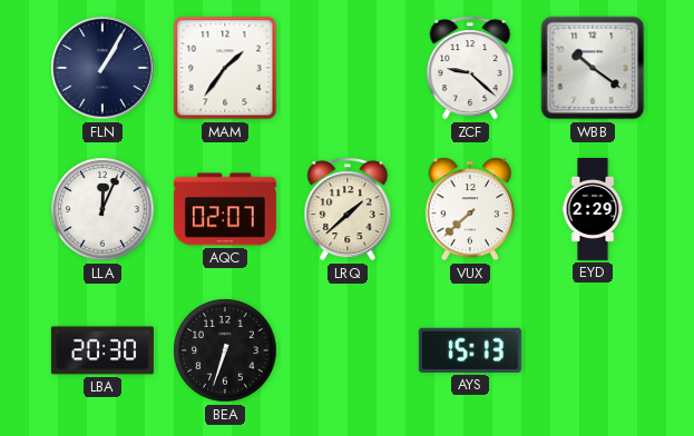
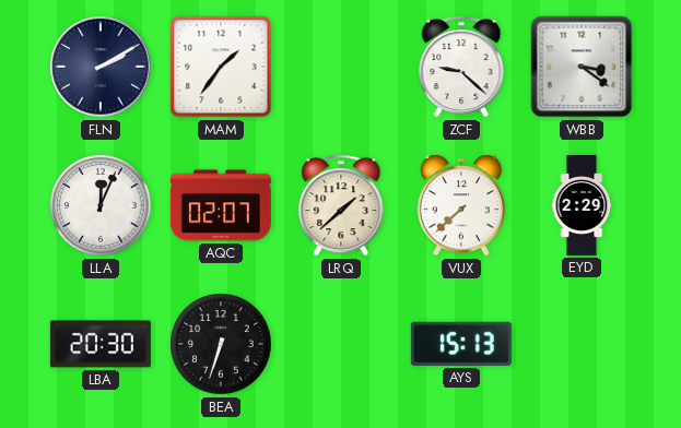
FLN: 1:05 -> 2:10 (101, 67)
WBB: 10:21 -> 3:21 (582, 67)
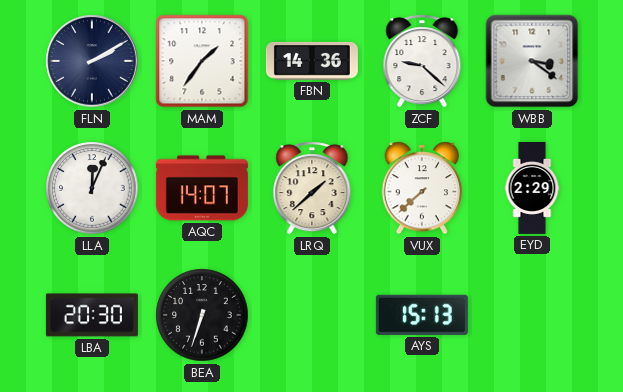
FBN: none -> 14:36 (312, 61)
AQC: 02:07 -> 14:07 (202, 188)
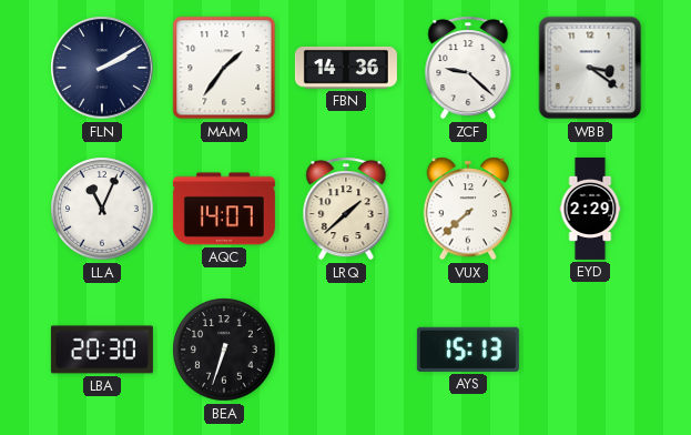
LLA: 12:04 -> 11:04 (102, 209)
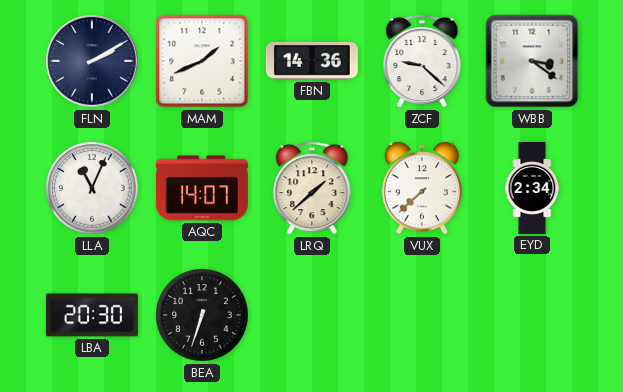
MAM: 1:36 -> 1:41 (202, 61)
EYD: 2:29 -> 2:34 (532, 188)
AYS: 15:13 -> none (468, 350)
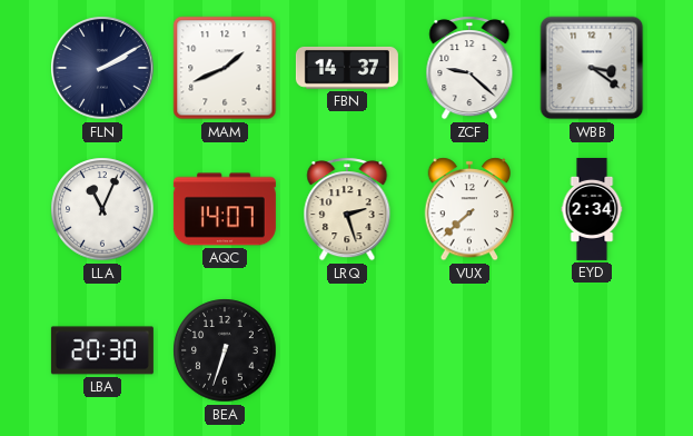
FBN: 14:36 -> 14:37 (347, 68)
LRQ: 1:38 -> 2:27 (347, 209)
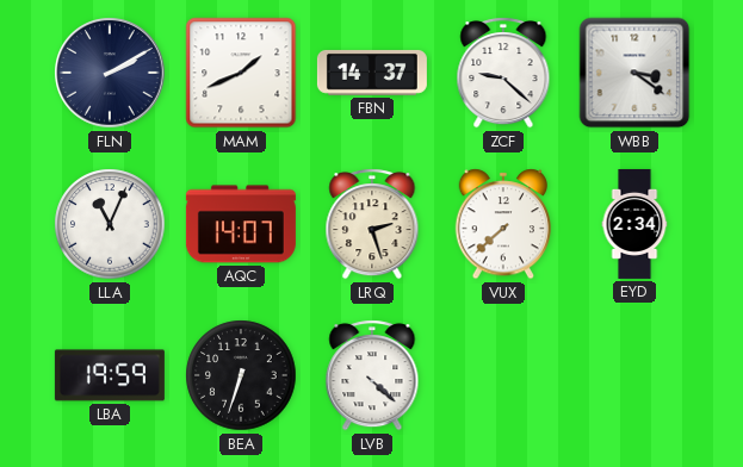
LBA: 20:30 -> 19:59 (110, 375)
LVB: none -> 4:22 (372, 375)
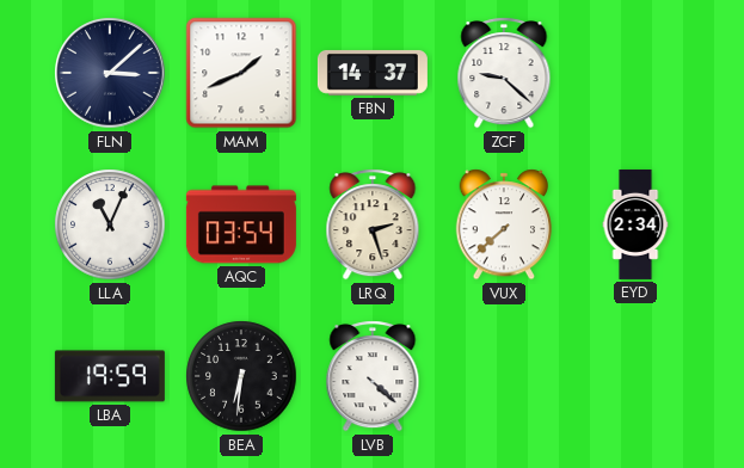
FLN: 2:10 -> 3:08 (110, 73)
WBB: 3:21 -> none (634, 73)
AQC: 14:07 -> 03:54 (241, 224)
BEA: 6:33 -> 6:31 (241, 376)
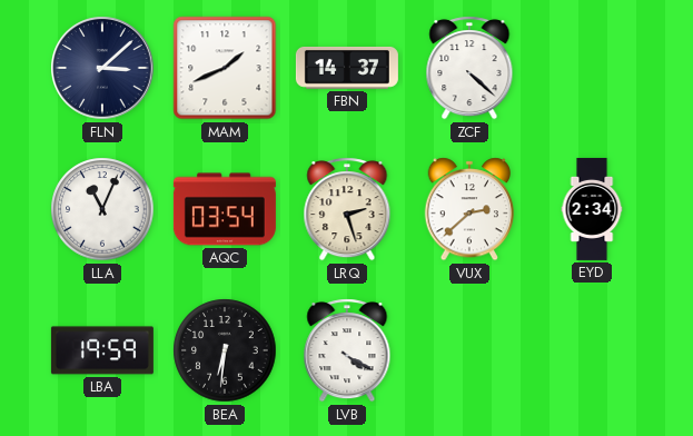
ZCF: 9:22 -> 4:22 (469, 68)
VUX: 7:38 -> 2:38 (469, 209)
LVB: 4:22 -> 4:20 (347, 350)
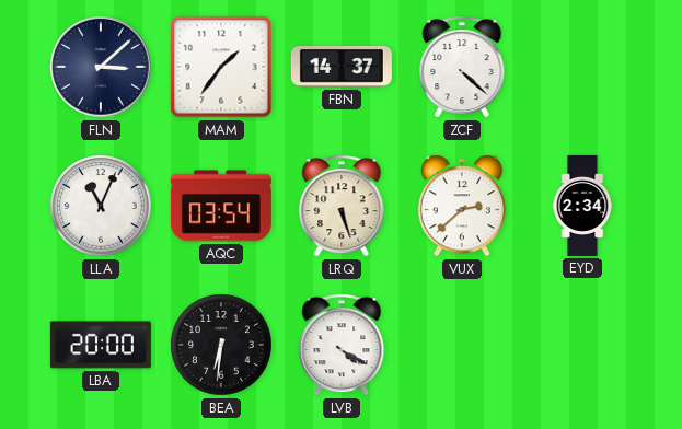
MAM: 1:41 -> 1:36 (221, 67)
LRQ: 2:27 -> 5:27 (342, 206)
LBA: 19:59 -> 20:00 (101, 345)
